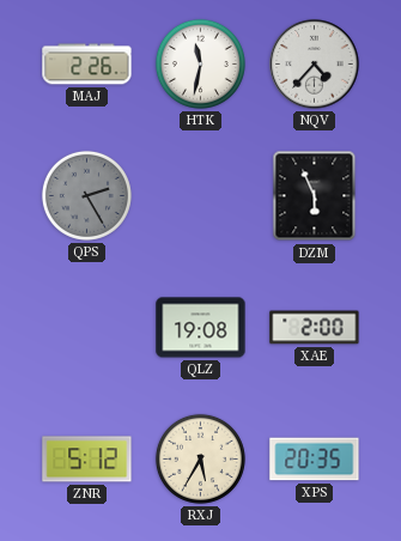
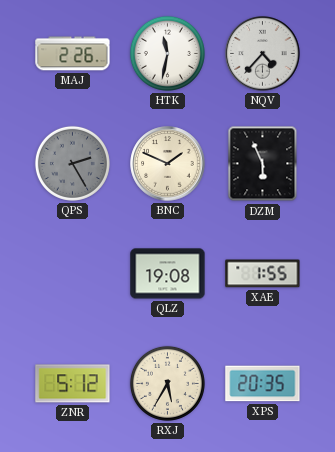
BNC: none -> 1:49 (168, 164)
XAE: 2:00 -> 1:55 (263, 274)
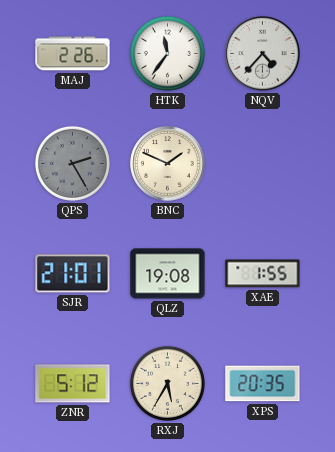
HTK: 11:32 -> 11:36 (167, 53)
DZM: 5:56 -> none (263, 164)
SJR: none -> 21:01 (73, 274)
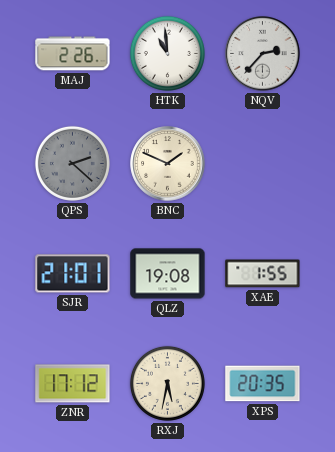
HTK: 11:36 -> 10:59 (167, 53)
NQV: 4:37 -> 2:37 (263, 54)
QPS: 2:25 -> 2:22 (72, 163)
ZNR: 5:12 -> 17:12 (73, 384)
RXJ: 5:35 -> 5:32 (167, 383)
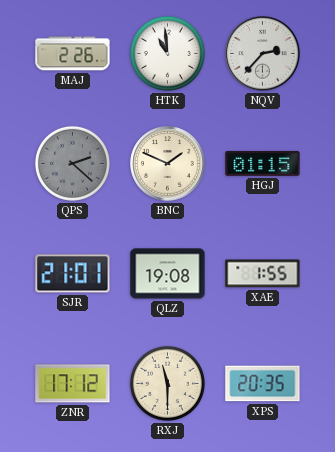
HGJ: none -> 01:15 (263, 163)
RXJ: 5:32 -> 11:30 (167, 383)
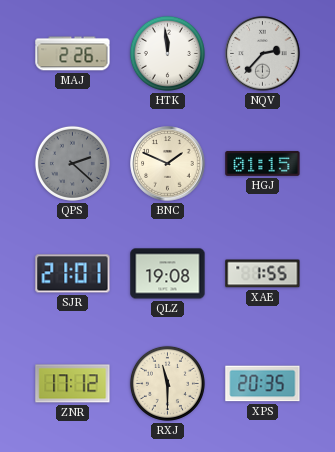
HTK: 10:59 -> 11:59 (167, 53)
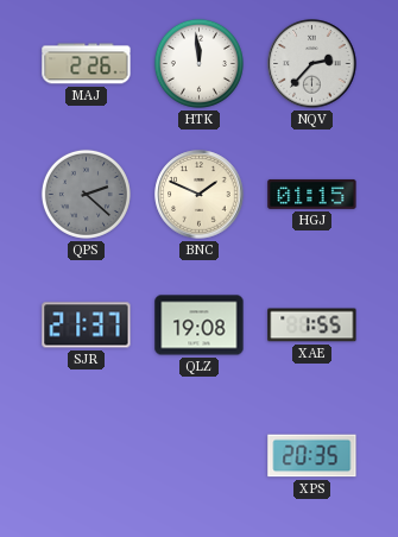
SJR: 21:01 -> 21:37 (87, 326)
ZNR: 17:12 -> none (73, 384)
RXJ: 11:30 -> none (167, 383)
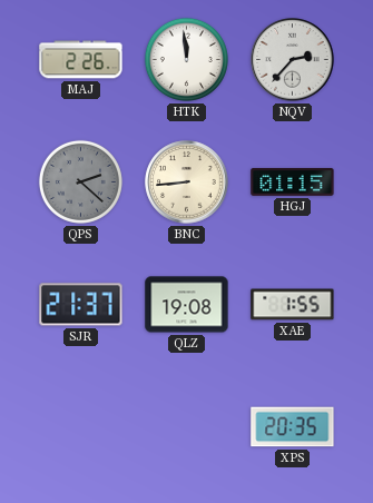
BNC: 1:49 -> 8:44 (187, 183)
